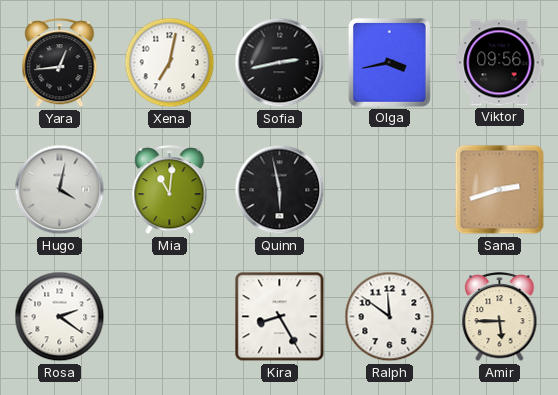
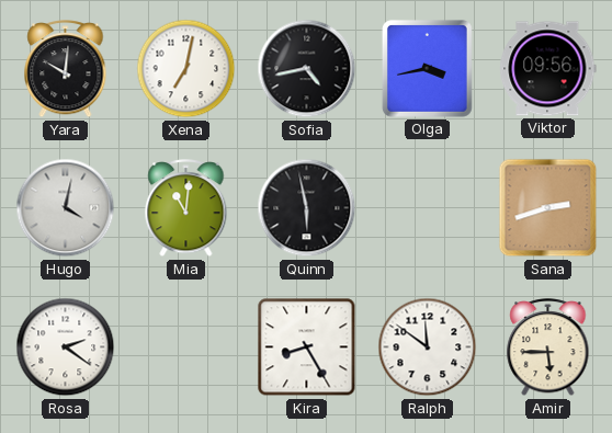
Yara: 12:44 -> 10:01 (66, 69)
Sofia: 2:43 -> 4:43 (307, 69)
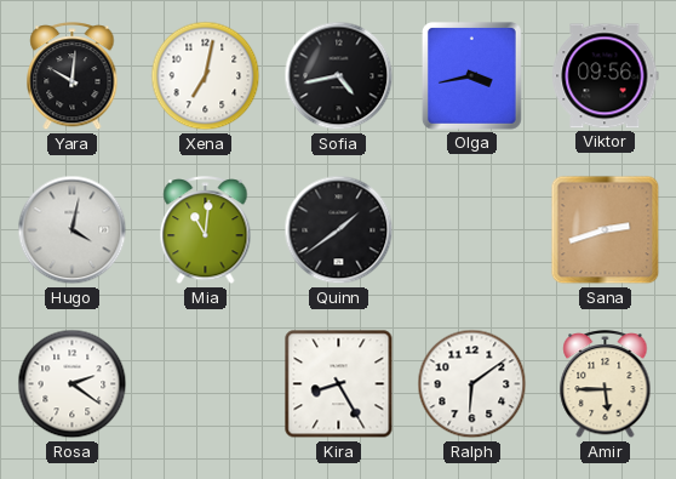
Quinn: 5:58 -> 1:39 (339, 230)
Ralph: 11:51 -> 6:09 (472, 384)
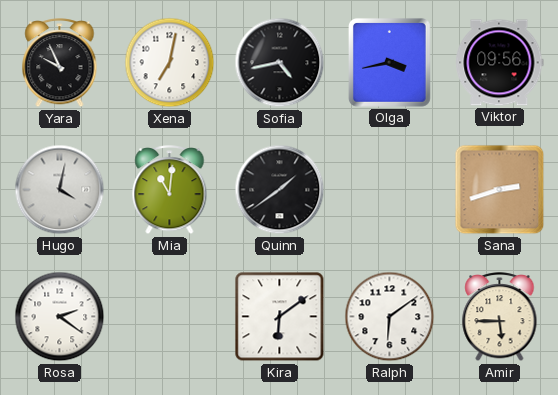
Yara: 10:01 -> 9:56 (60, 63)
Kira: 8:25 -> 6:09 (280, 317)
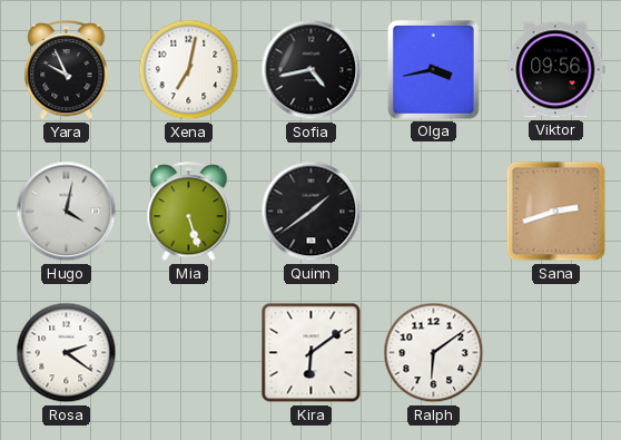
Mia: 11:01 -> 5:27 (189, 212)
Amir: 5:45 -> none (500, 317)
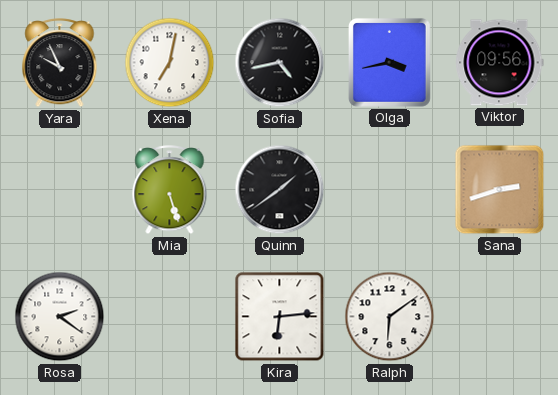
Hugo: 4:02 -> none (67, 212)
Kira: 6:09 -> 6:14 (280, 317)
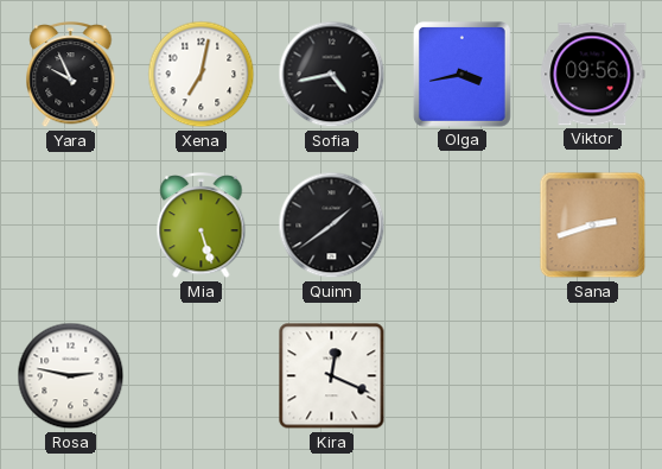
Rosa: 2:21 -> 2:47 (71, 376)
Kira: 6:14 -> 12:19 (332, 376)
Ralph: 6:09 -> none (390, 317)
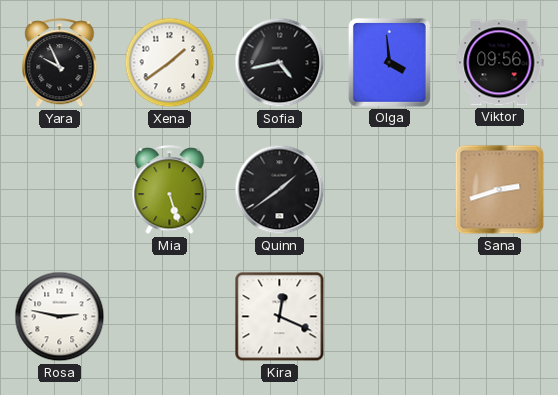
Xena: 7:02 -> 1:39 (170, 63)
Olga: 3:43 -> 3:59 (389, 62)
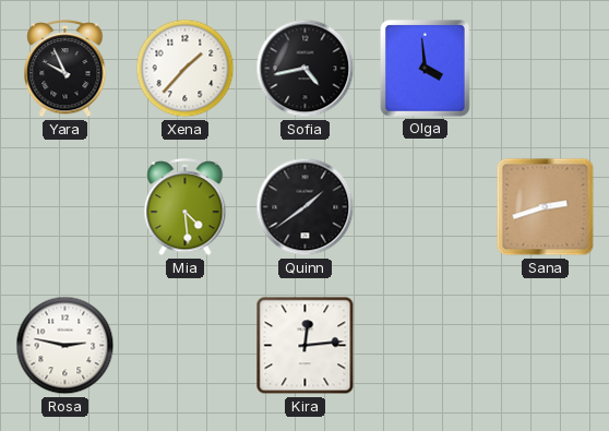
Xena: 1:39 -> 1:37 (186, 69)
Viktor: 09:56 -> none (500, 63)
Mia: 5:27 -> 4:29 (186, 207)
Kira: 12:19 -> 12:14 (306, 346)
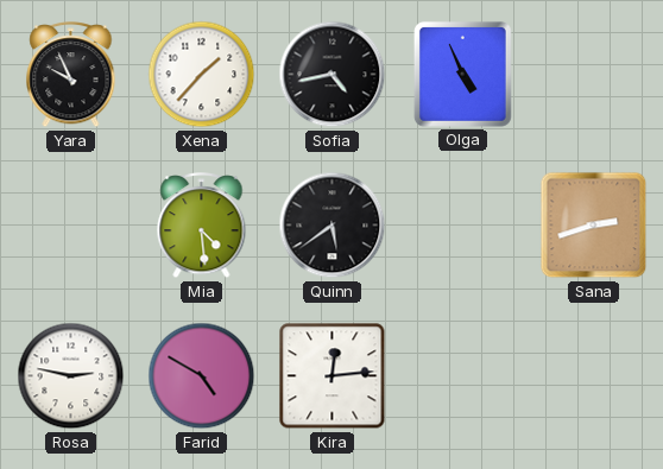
Olga: 3:59 -> 4:56 (462, 74)
Quinn: 1:39 -> 5:39 (333, 226)
Farid: none -> 4:50 (202, 376)
